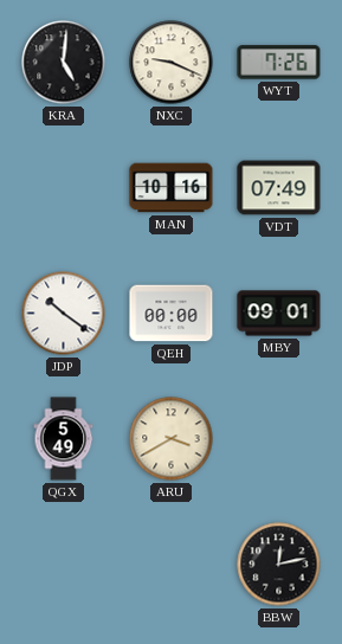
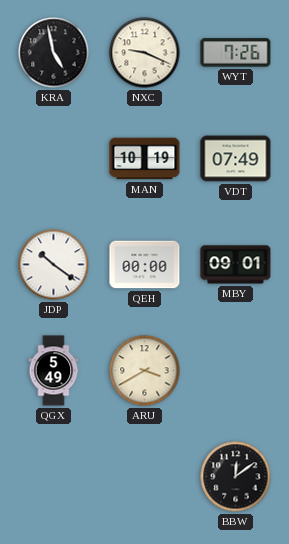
KRA: 5:01 -> 4:58 (54, 53)
MAN: 10:16 -> 10:19 (145, 159)
BBW: 12:13 -> 12:09 (236, 477)
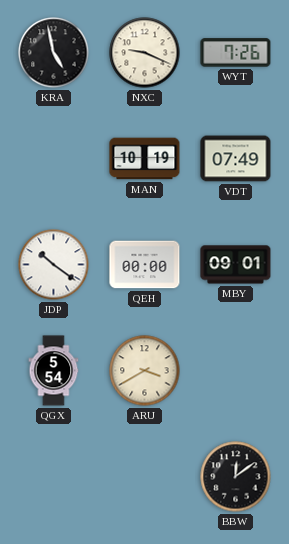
QGX: 5:49 -> 5:54 (54, 371)
